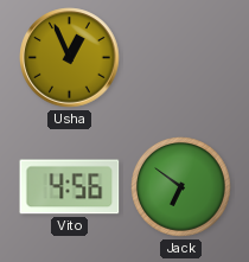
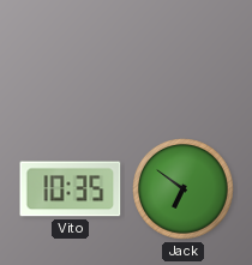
Usha: 12:56 -> none (70, 58)
Vito: 4:56 -> 10:35 (71, 189)
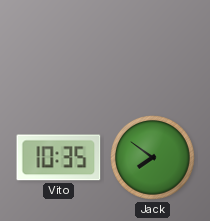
Jack: 6:51 -> 7:51 (153, 158)
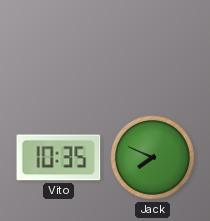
Jack: 7:51 -> 7:49 (153, 158)
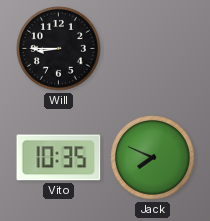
Will: none -> 8:45 (59, 49)
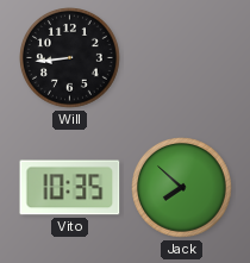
Will: 8:45 -> 8:44 (70, 58)
Jack: 7:49 -> 7:52 (182, 188)
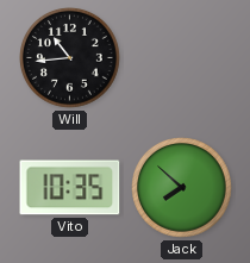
Will: 8:44 -> 10:44 (70, 58)
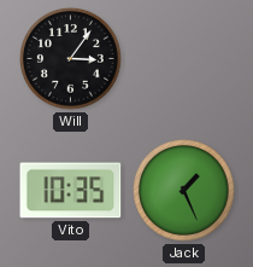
Will: 10:44 -> 3:06 (71, 59)
Jack: 7:52 -> 1:26 (184, 191)
